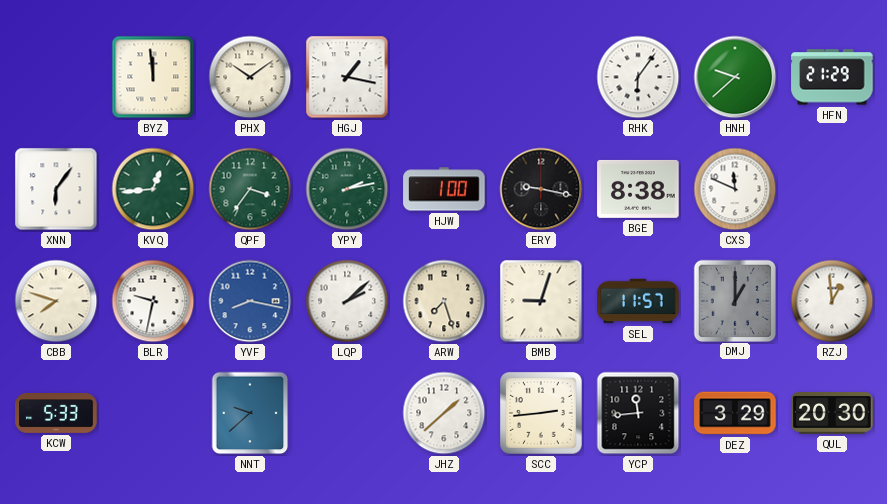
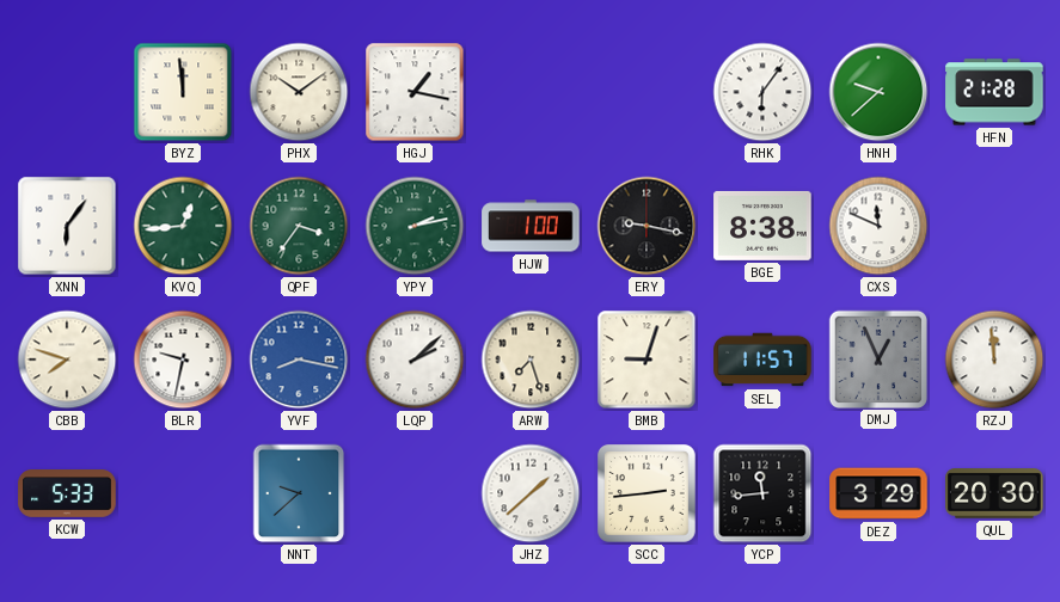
HFN: 21:29 -> 21:28 (994, 92)
DMJ: 1:00 -> 12:56 (877, 358)
RZJ: 12:59 -> 11:59 (994, 360)
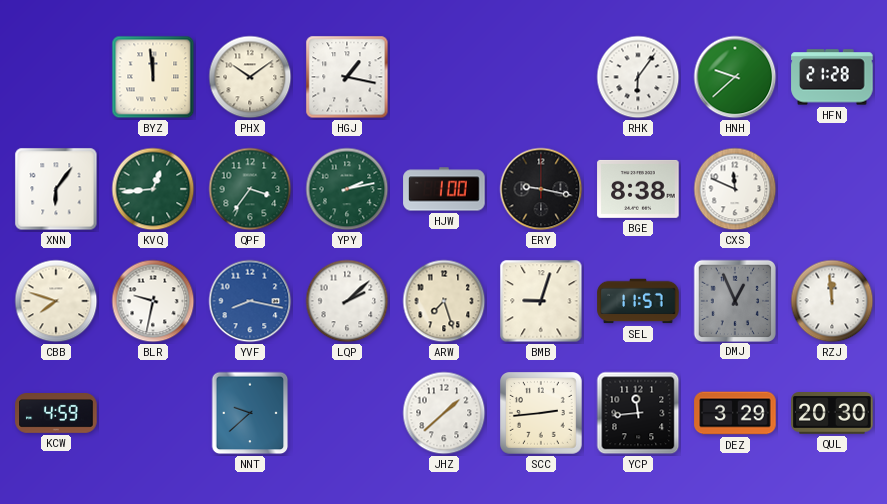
KCW: 5:33 -> 4:59 (56, 413)
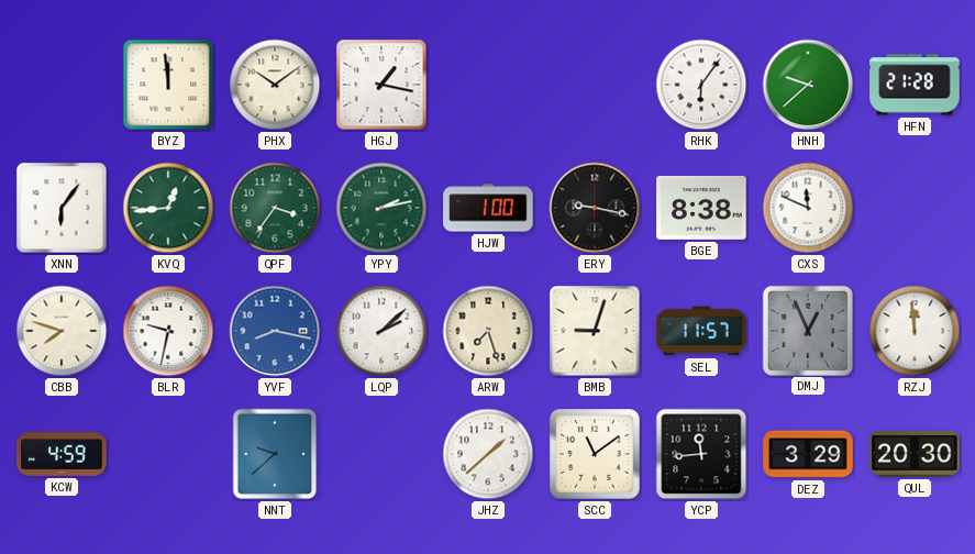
SCC: 2:44 -> 11:09 (596, 455)
